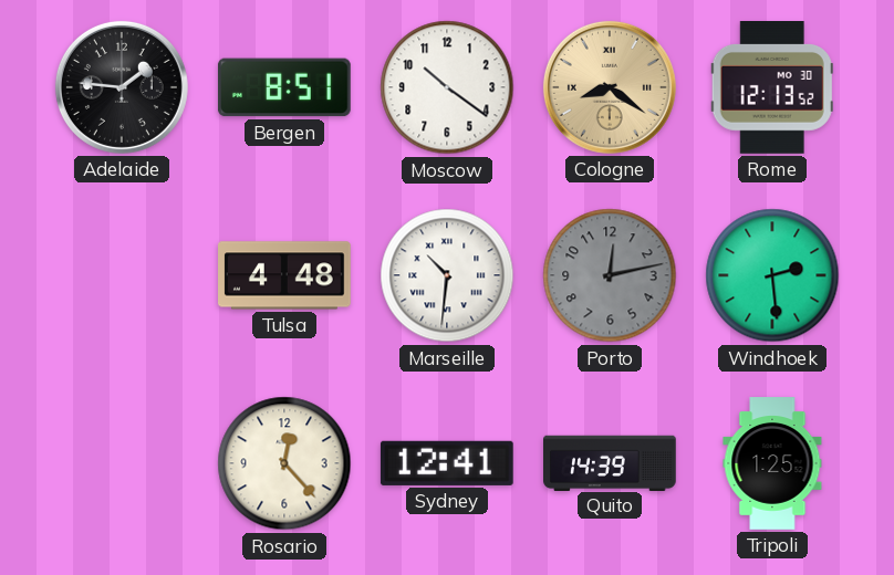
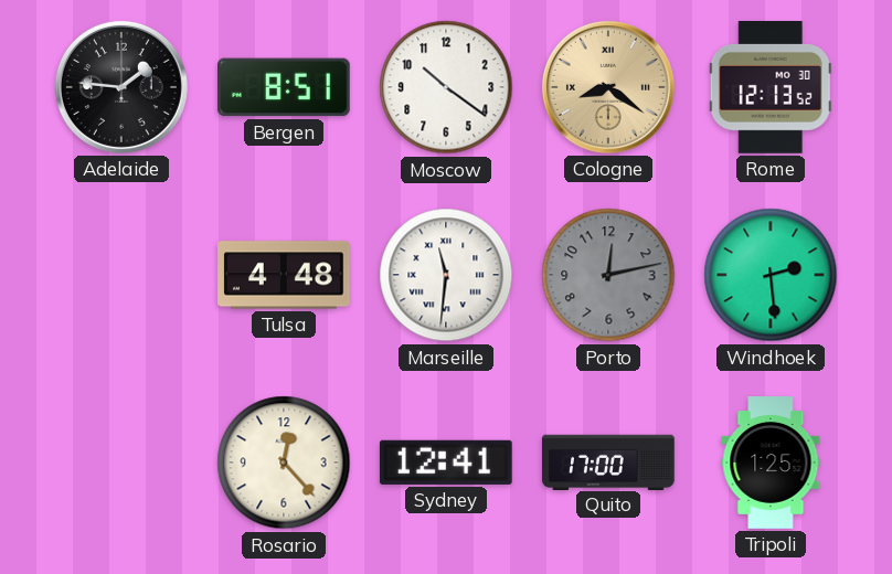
Marseille: 10:31 -> 11:31 (446, 275)
Quito: 14:39 -> 17:00 (609, 461)
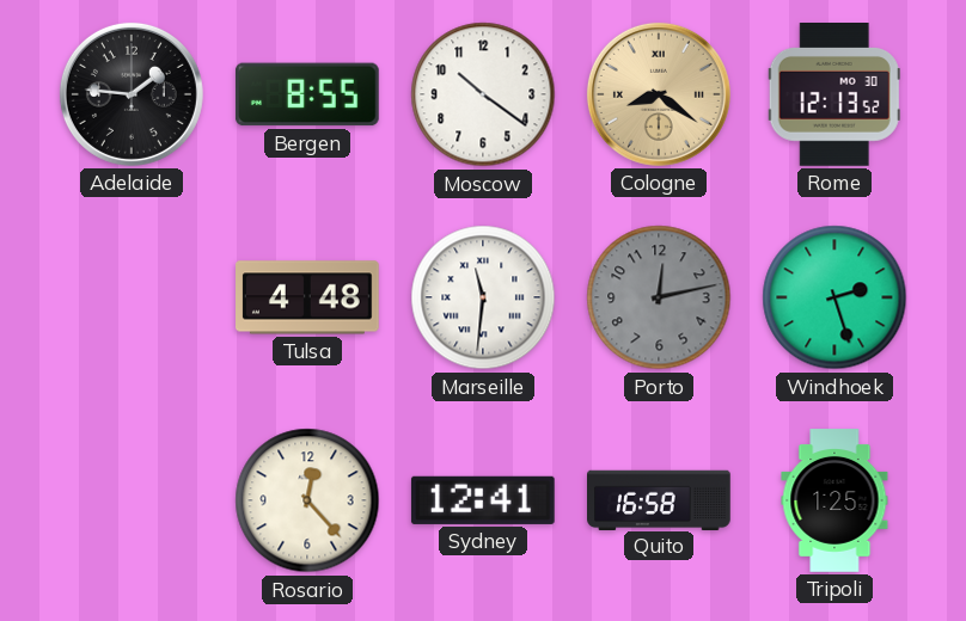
Bergen: 8:51 -> 8:55 (307, 94)
Windhoek: 2:29 -> 2:27 (834, 297)
Quito: 17:00 -> 16:58 (660, 499)
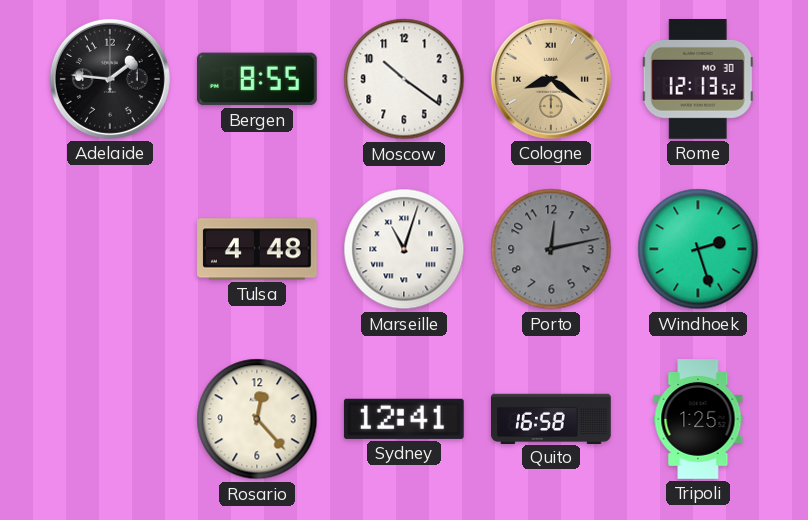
Marseille: 11:31 -> 11:03 (404, 249)
